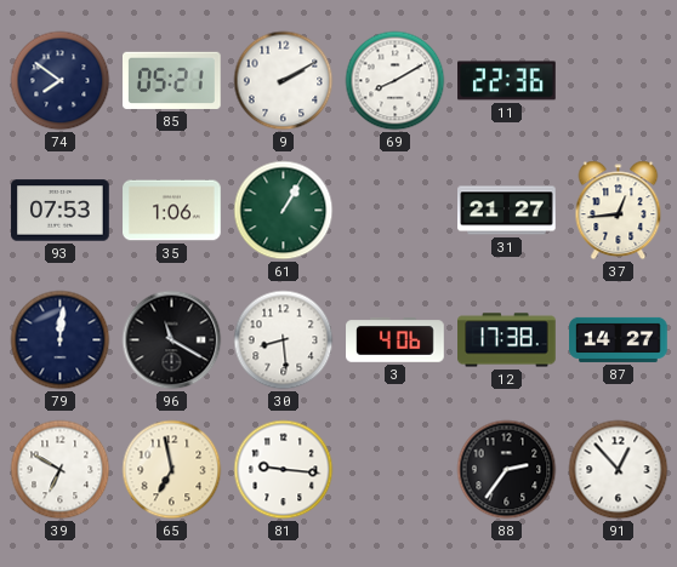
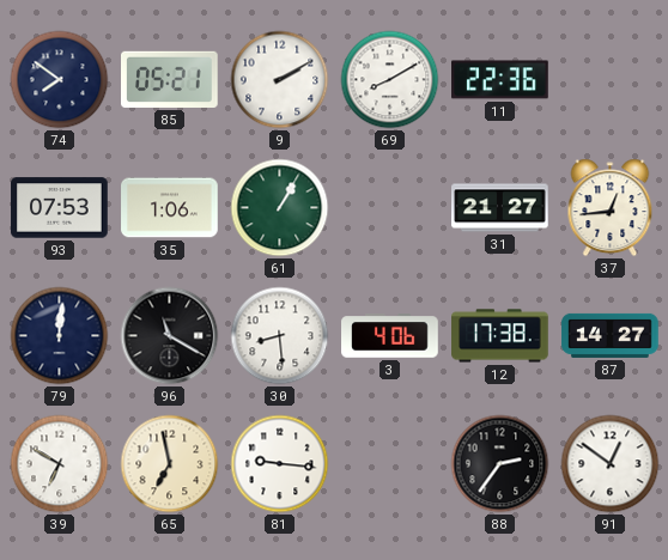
91: 12:53 -> 12:51 (611, 464)
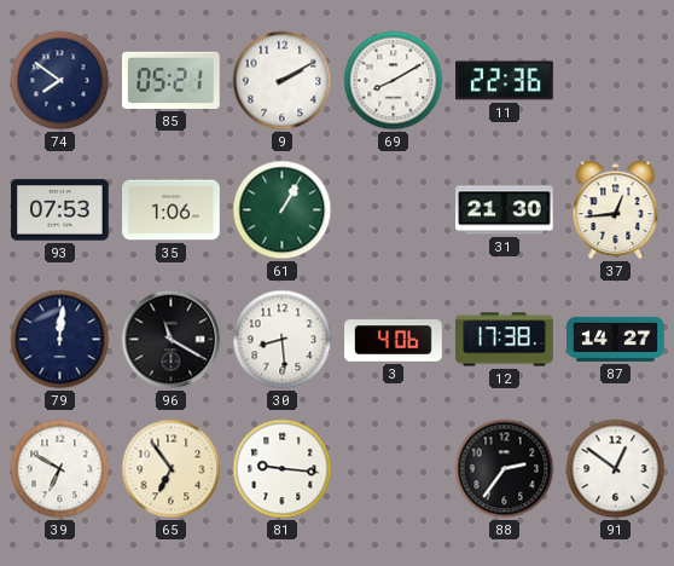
31: 21:27 -> 21:30 (505, 210)
65: 6:58 -> 6:54 (172, 469)
